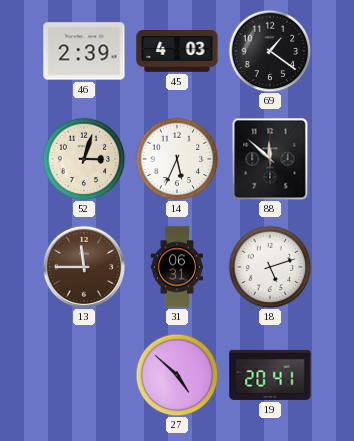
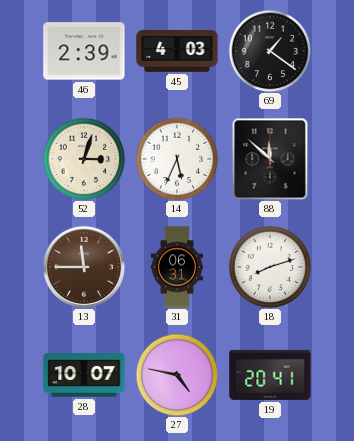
18: 5:12 -> 8:12 (270, 267)
28: none -> 10:07 (84, 375)
27: 4:52 -> 4:47 (177, 375)
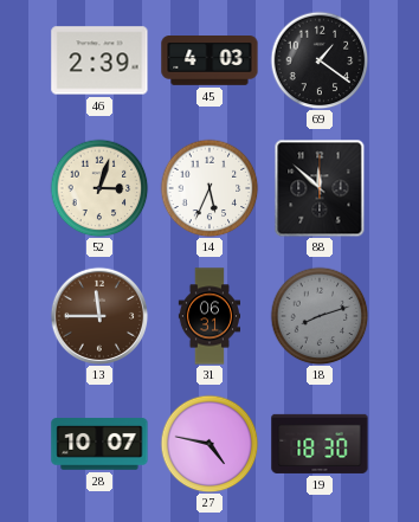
18 dial: white -> grey (320, 316)
19: 20:41 -> 18:30 (320, 444)
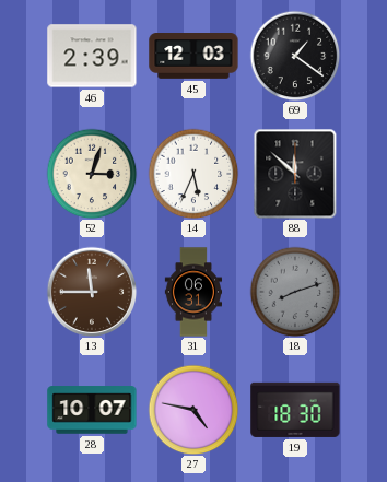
45: 4:03 -> 12:03 (193, 57)
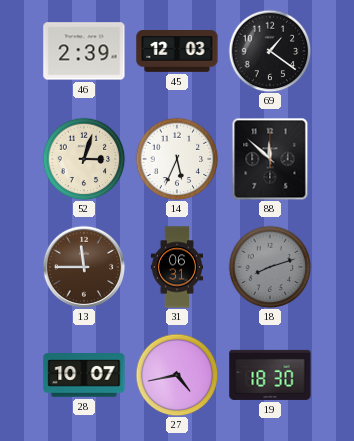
27: 4:47 -> 4:43 (177, 375)
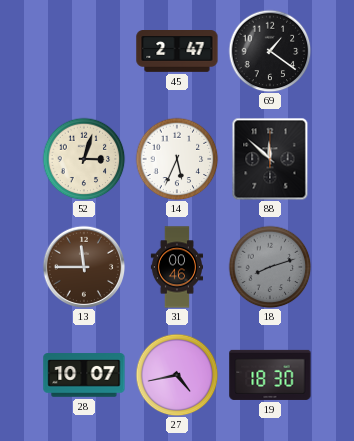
46: 2:39 -> none (84, 51)
45: 12:03 -> 2:47 (177, 52)
31: 06:31 -> 00:46 (176, 267)
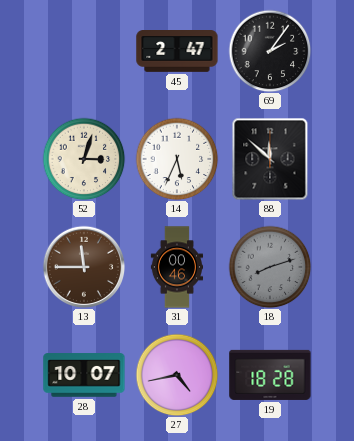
69: 1:21 -> 2:06 (270, 51)
19: 18:30 -> 18:28 (270, 375)
